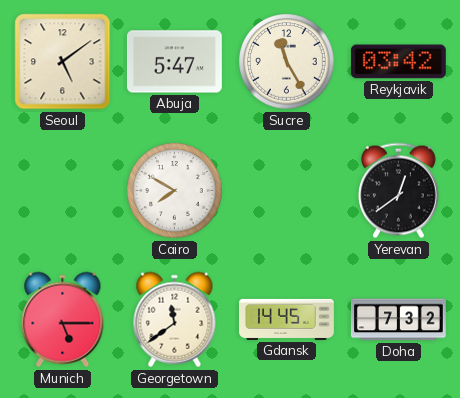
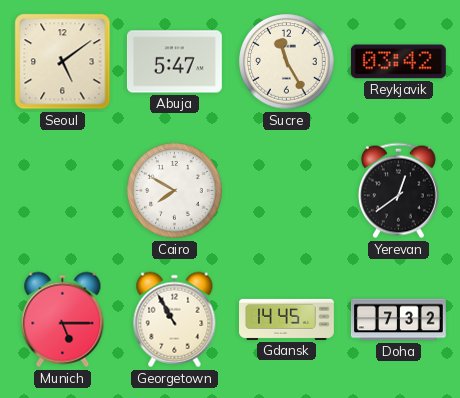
Georgetown: 11:39 -> 10:55 (175, 320)
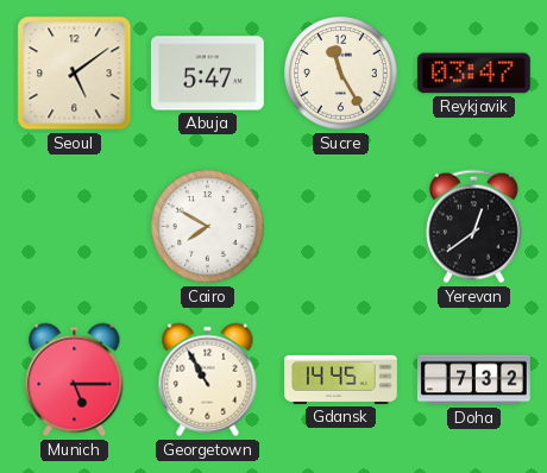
Reykjavik: 03:42 -> 03:47 (473, 74)
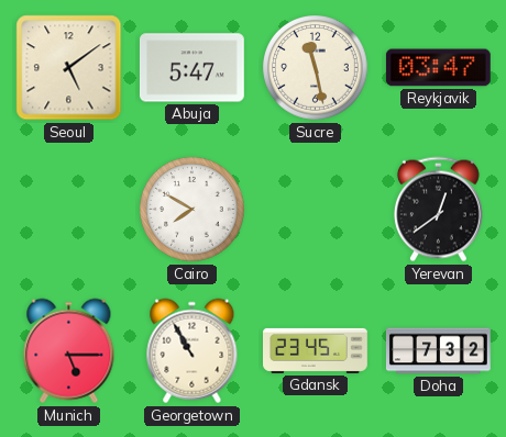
Sucre: 11:25 -> 11:28 (316, 68)
Gdansk: 14:45 -> 23:45 (316, 350)
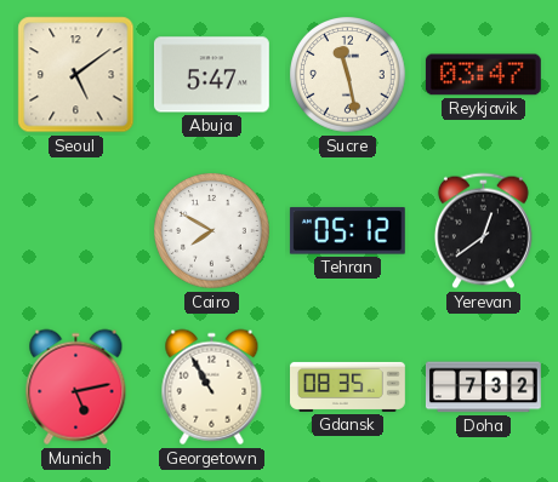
Tehran: none -> 05:12 (347, 231)
Munich: 5:15 -> 5:13 (76, 388)
Gdansk: 23:45 -> 08:35 (348, 386)
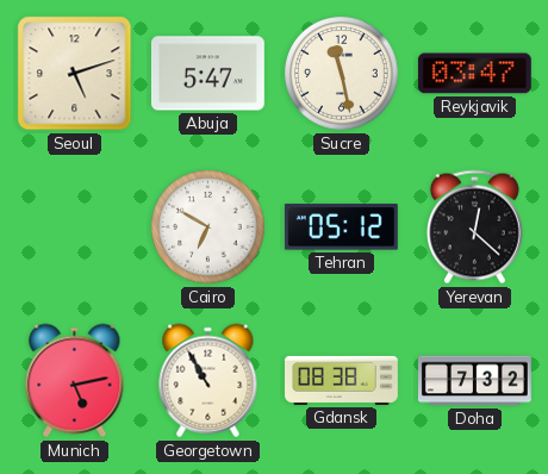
Seoul: 5:09 -> 5:12 (75, 74)
Cairo: 7:50 -> 6:50 (208, 227)
Yerevan: 12:39 -> 12:22 (474, 227)
Gdansk: 08:35 -> 08:38 (342, 380)
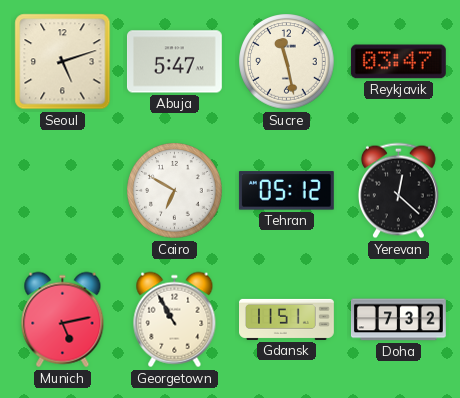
Gdansk: 08:38 -> 11:51 (287, 319)
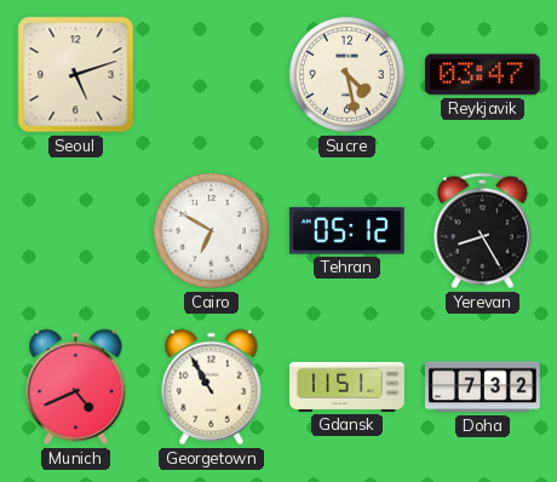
Abuja: 5:47 -> none (174, 62)
Sucre: 11:28 -> 4:28 (348, 75)
Yerevan: 12:22 -> 8:25 (482, 231)
Munich: 5:13 -> 4:41 (76, 388)
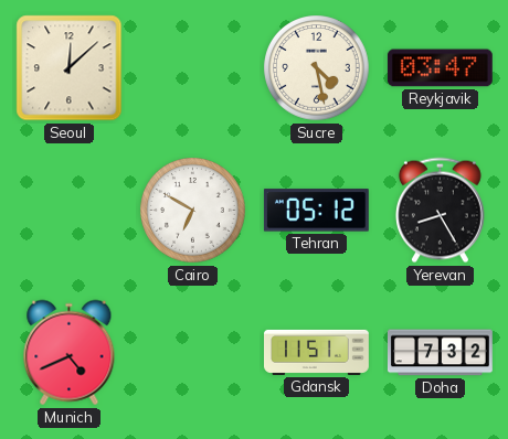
Seoul: 5:12 -> 12:08 (70, 68)
Georgetown: 10:55 -> none (212, 388)
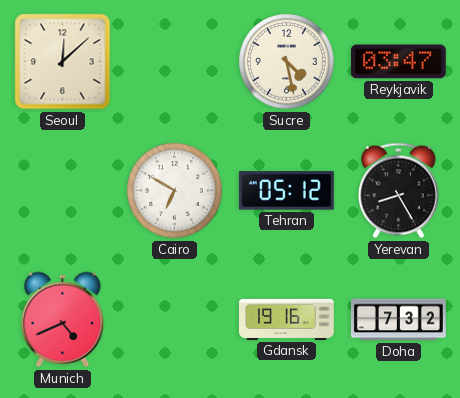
Gdansk: 11:51 -> 19:16 (287, 319)
